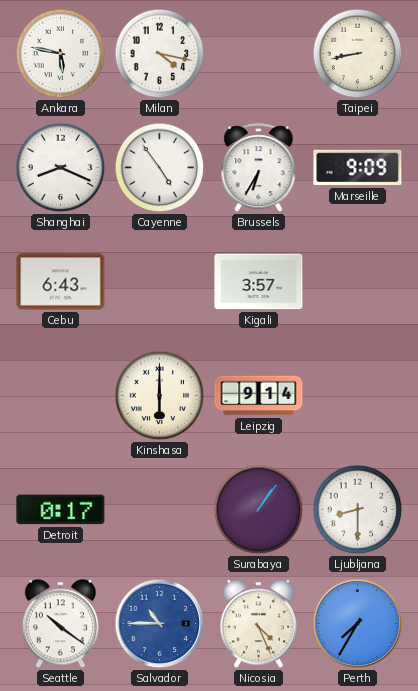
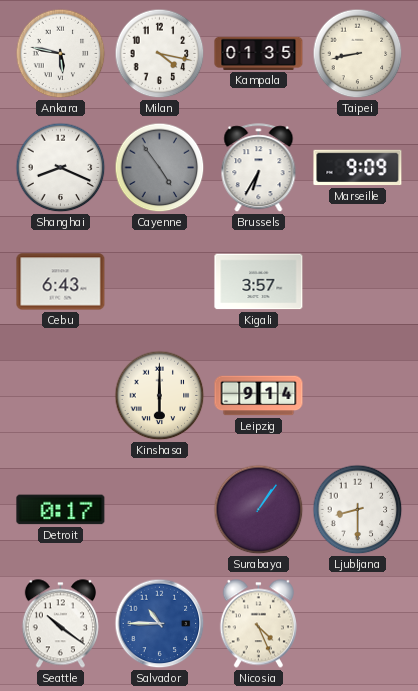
Kampala: none -> 01:35 (259, 53)
Cayenne dial: white -> grey (160, 168)
Perth: 7:35 -> none (358, 624)
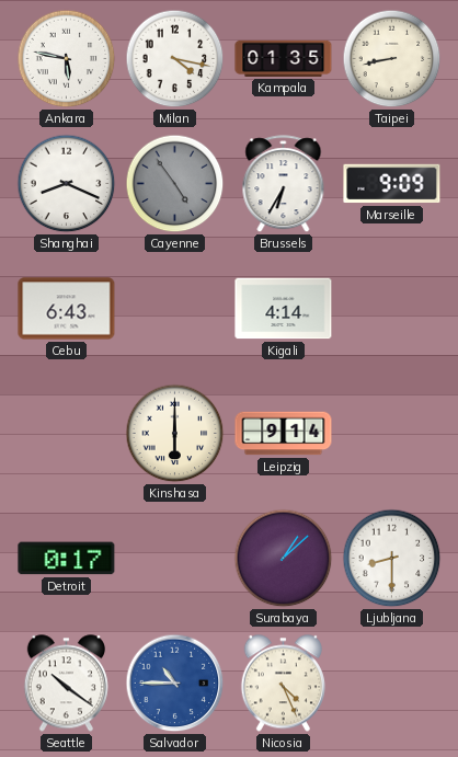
Kigali: 3:57 -> 4:14 (284, 309)
Surabaya: 1:06 -> 1:08 (284, 559)
